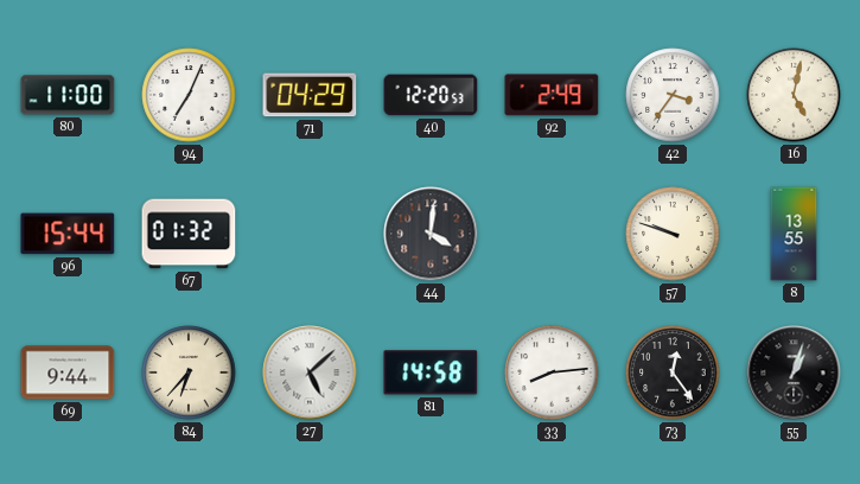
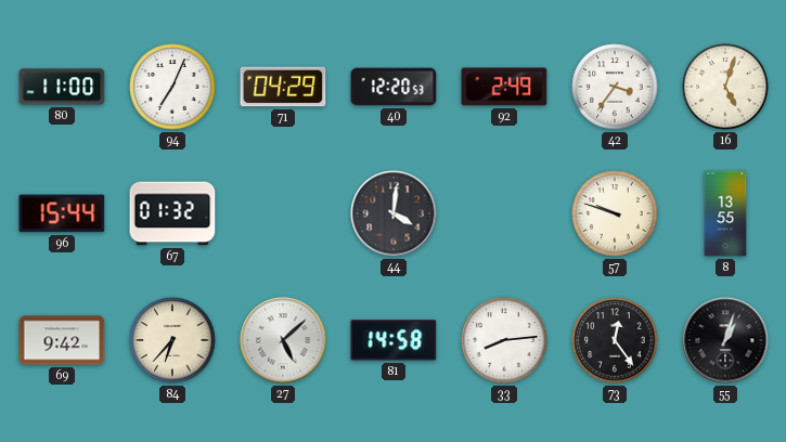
16: 5:02 -> 5:03 (725, 87)
69: 9:44 -> 9:42 (62, 340)
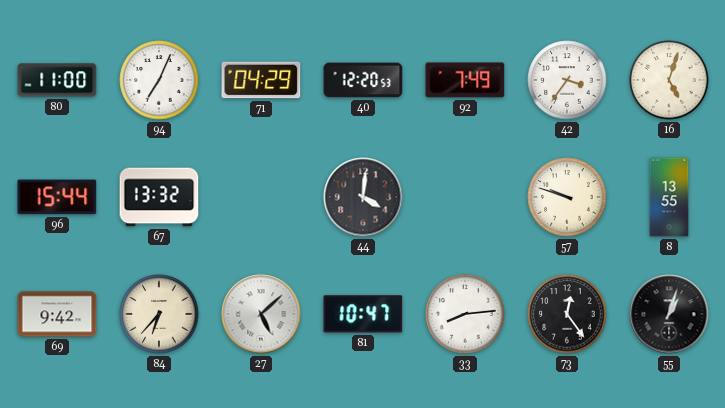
92: 2:49 -> 7:49 (465, 80)
67: 01:32 -> 13:32 (159, 197)
81: 14:58 -> 10:47 (363, 314)
